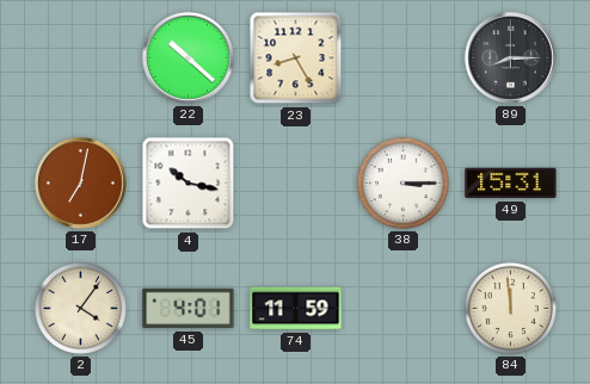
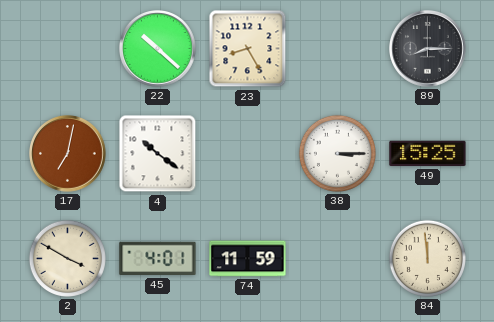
4: 10:17 -> 10:21 (158, 154)
49: 15:31 -> 15:25 (428, 154)
2: 4:06 -> 3:50 (67, 258)
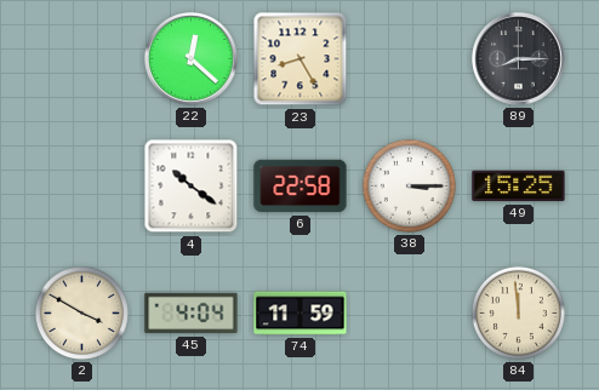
22: 10:22 -> 12:22 (192, 59)
17: 7:02 -> none (68, 154)
6: none -> 22:58 (301, 187)
45: 4:01 -> 4:04 (192, 314)
